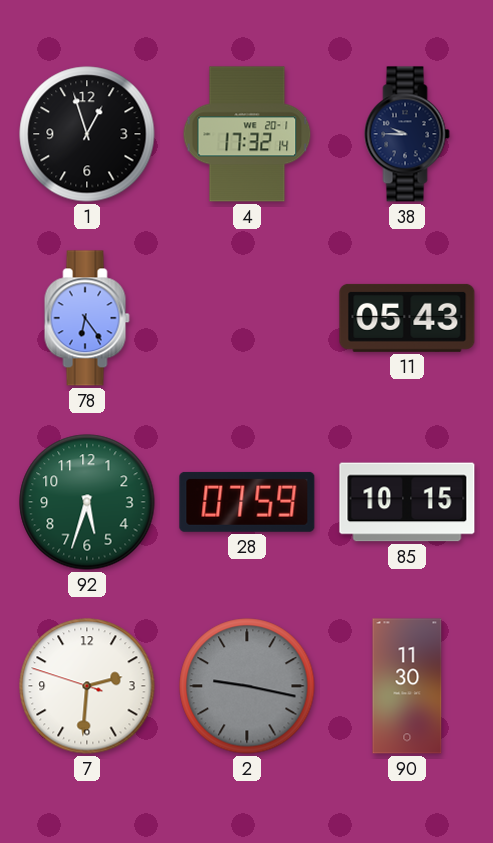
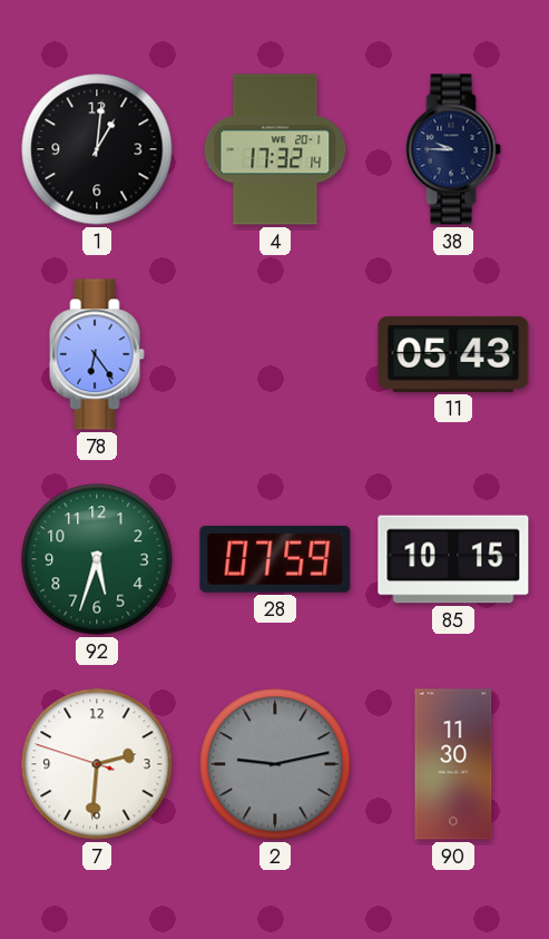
1: 12:57 -> 1:01 (97, 149)
2: 9:17 -> 9:13 (275, 764)
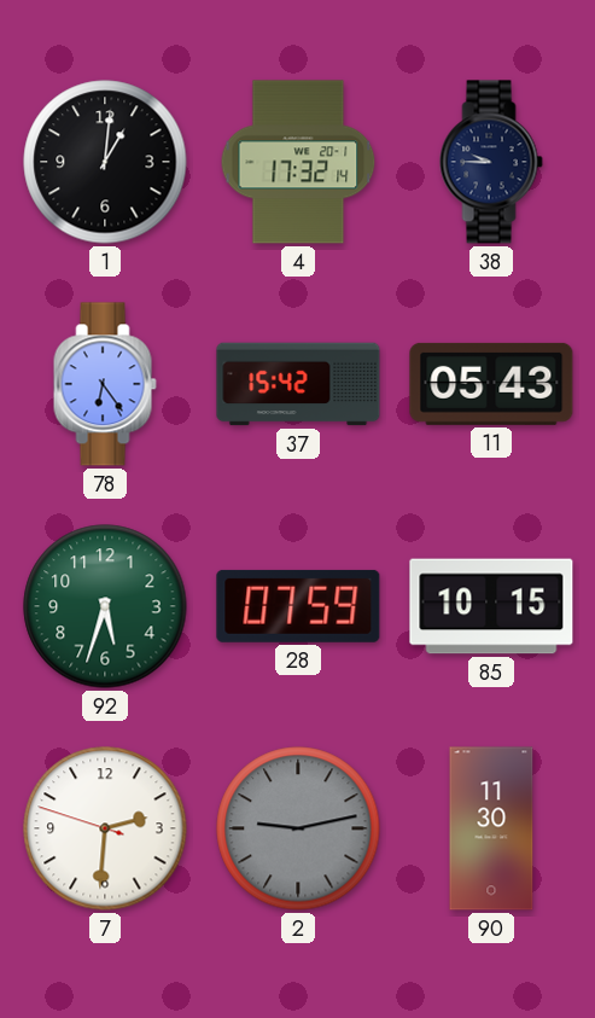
37: none -> 15:42 (298, 384)
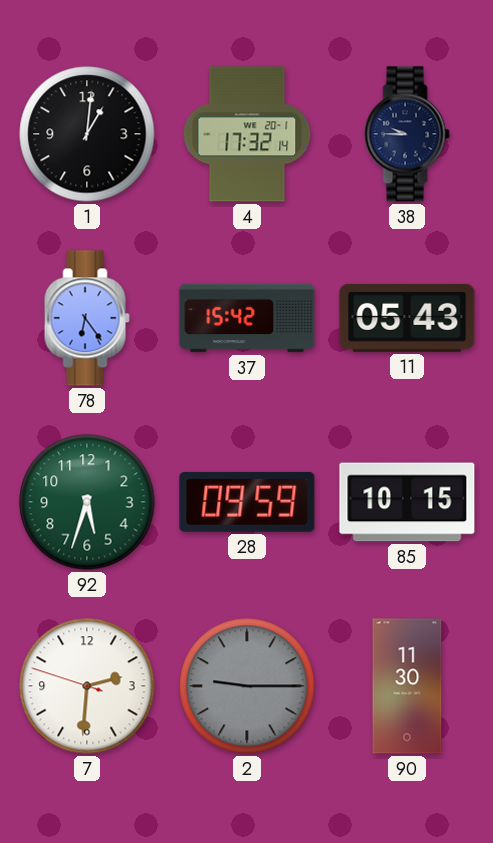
28: 07:59 -> 09:59 (247, 502)
2: 9:13 -> 9:15 (247, 686)
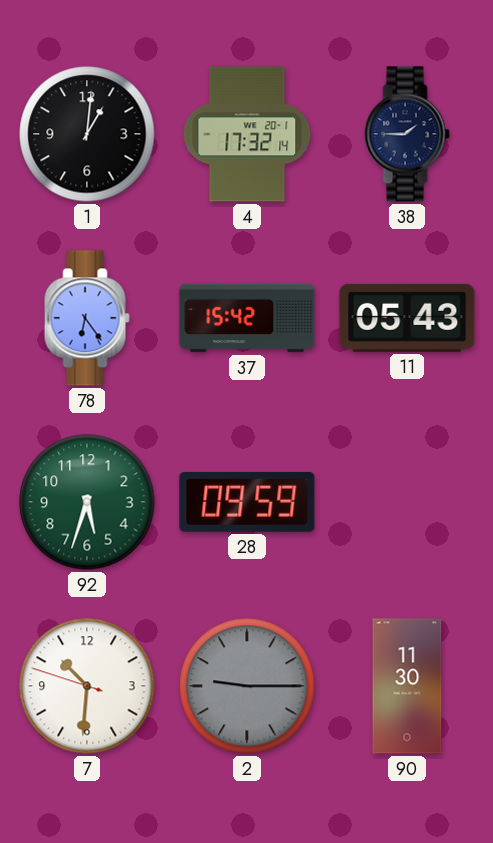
38: 9:45 -> 1:45 (407, 134)
85: 10:15 -> none (407, 502)
7: 2:30 -> 10:30 (87, 686)
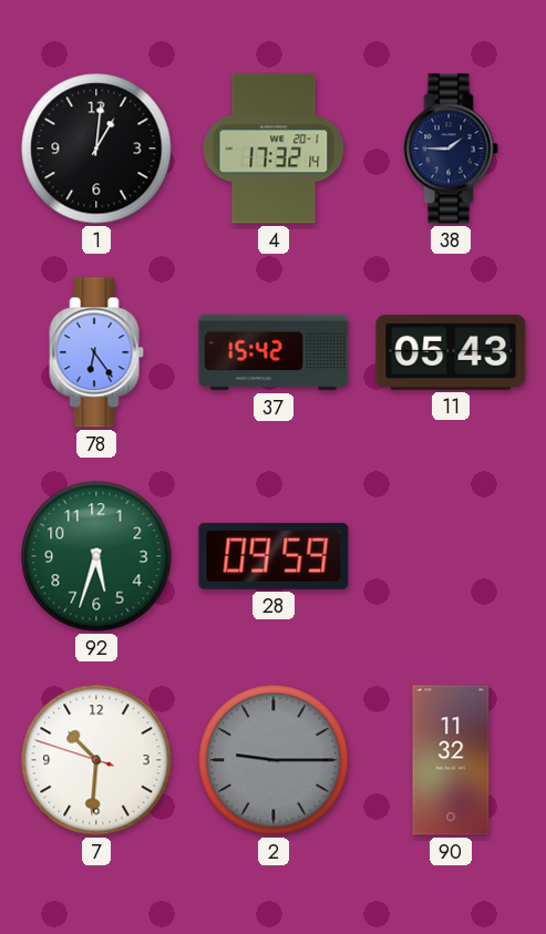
90: 11:30 -> 11:32 (451, 760)
